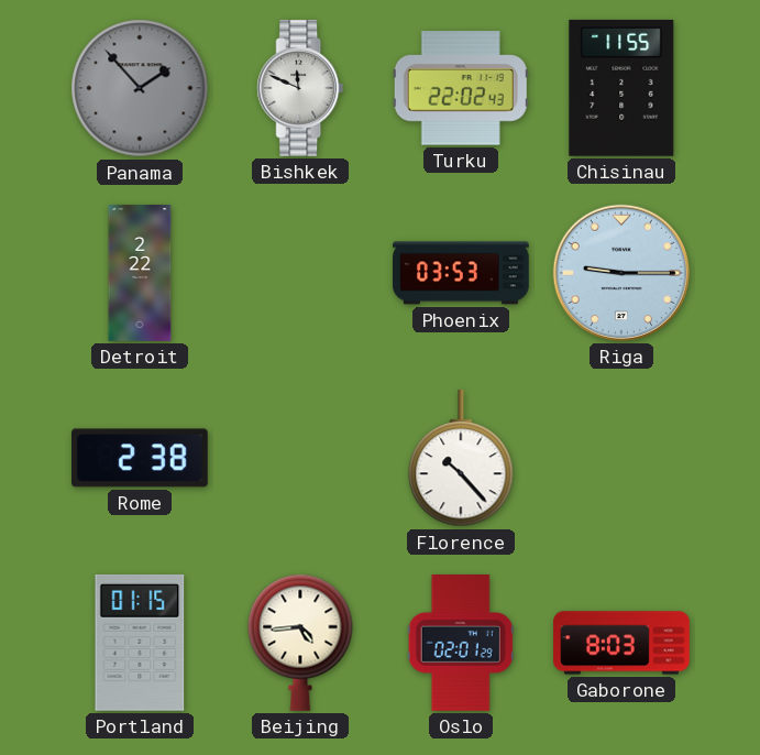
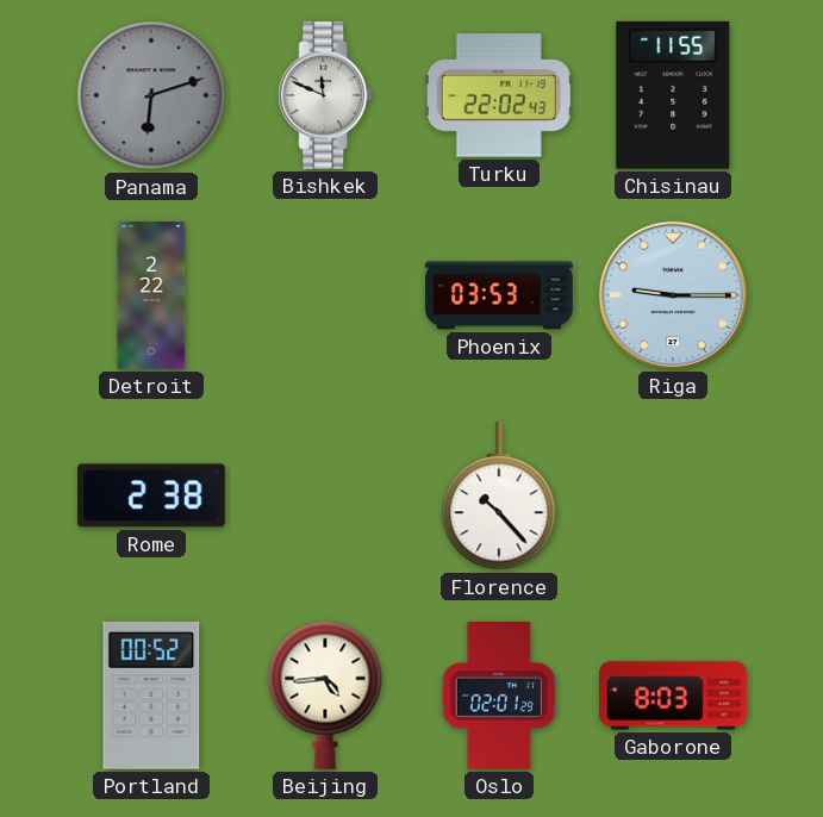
Panama: 1:53 -> 6:12 (151, 95)
Portland: 01:15 -> 00:52 (151, 696)
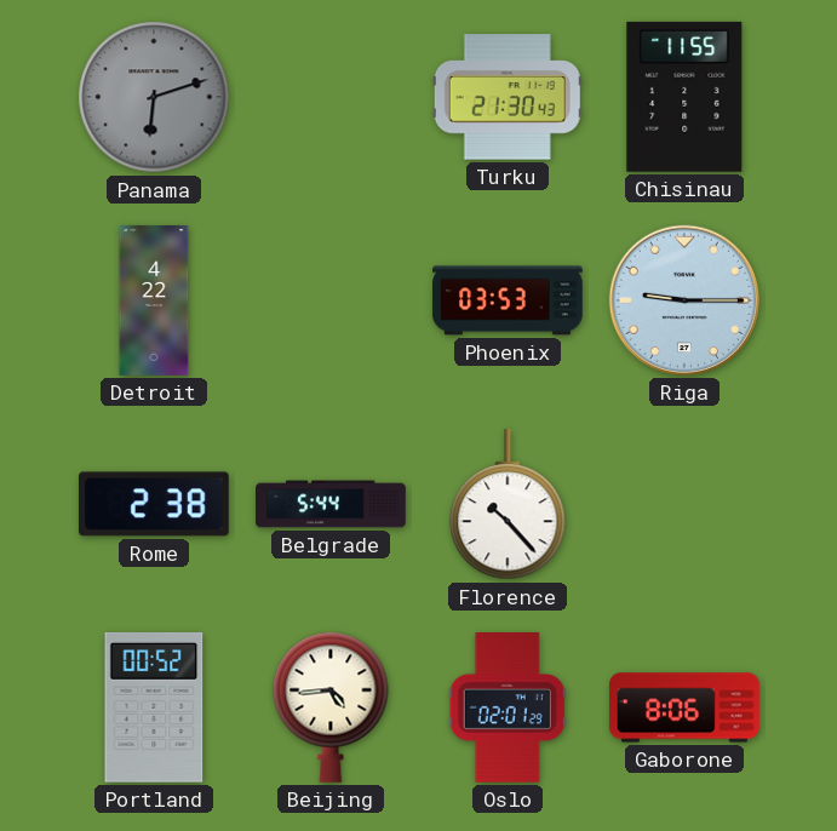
Bishkek: 11:49 -> none (325, 96)
Turku: 22:02 -> 21:30 (508, 97)
Detroit: 2:22 -> 4:22 (154, 300)
Belgrade: none -> 5:44 (331, 504)
Gaborone: 8:03 -> 8:06 (684, 707)
